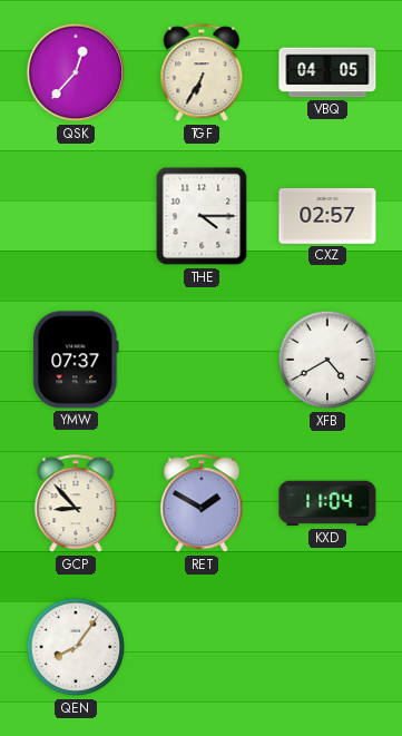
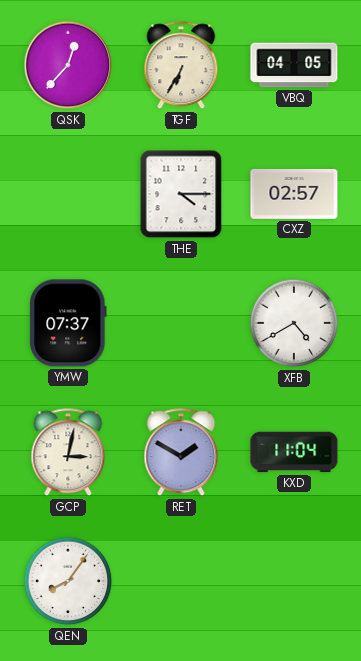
GCP: 8:53 -> 3:02 (68, 453)
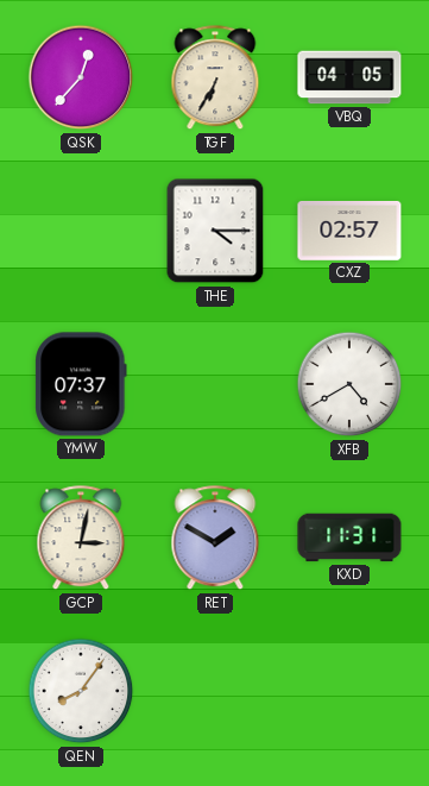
KXD: 11:04 -> 11:31 (349, 537)
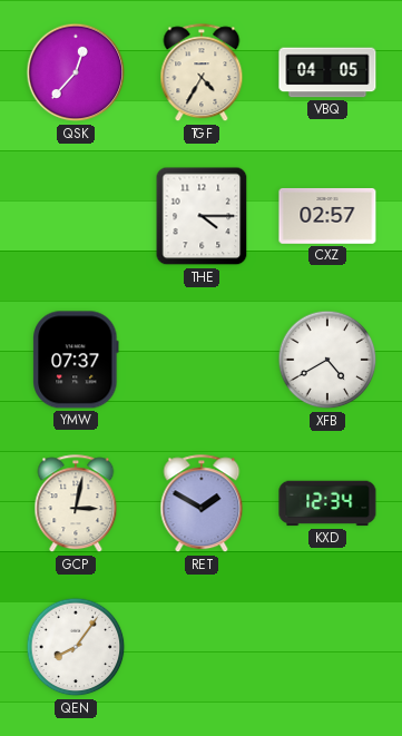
TGF: 6:35 -> 4:35 (202, 73)
KXD: 11:31 -> 12:34 (327, 503)
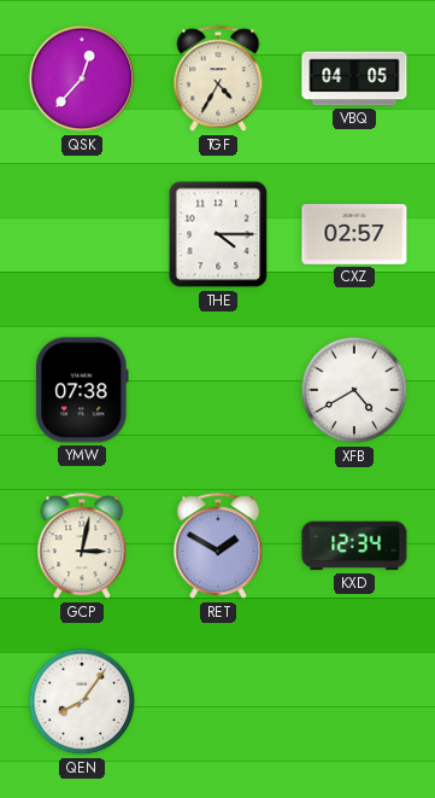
YMW: 07:37 -> 07:38 (82, 390)
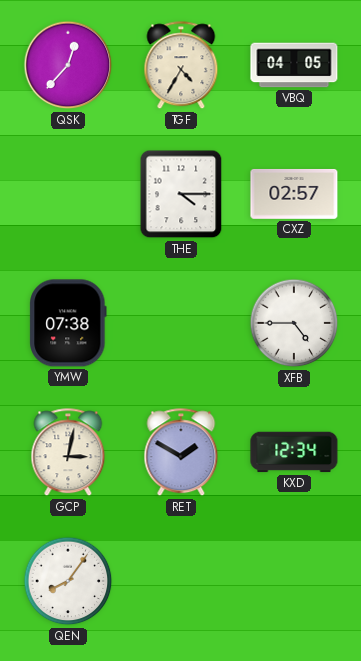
XFB: 4:40 -> 4:45 (294, 323)
